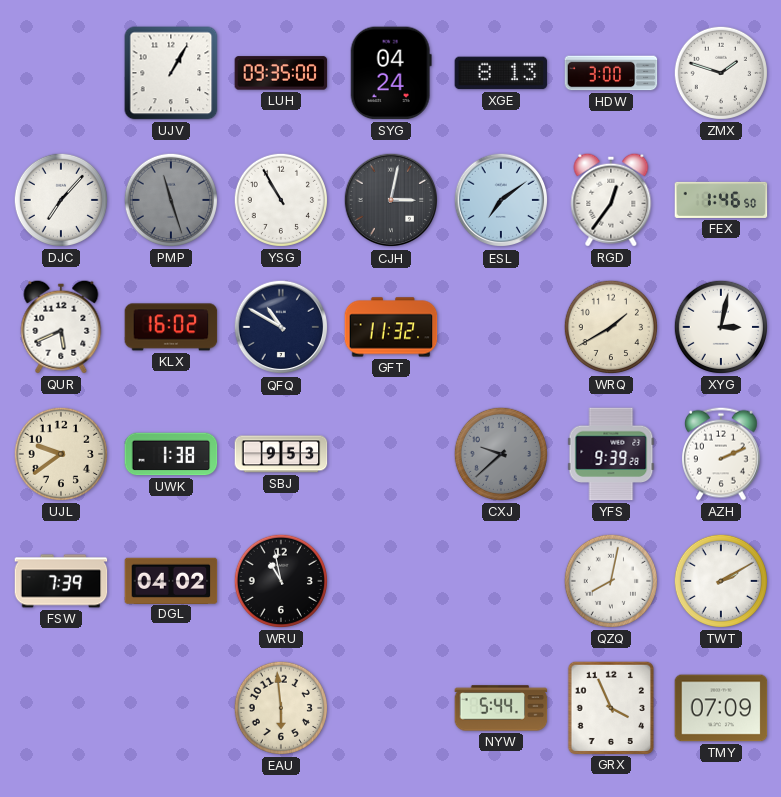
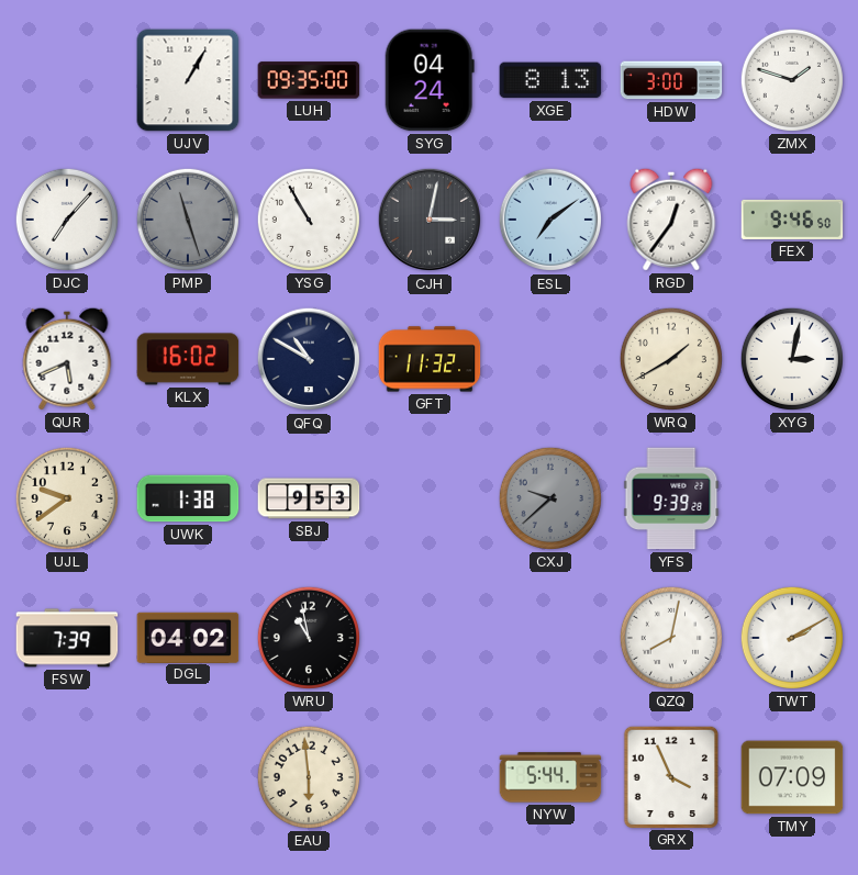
FEX: 1:46 -> 9:46 (792, 220)
AZH: 2:11 -> none (722, 454)
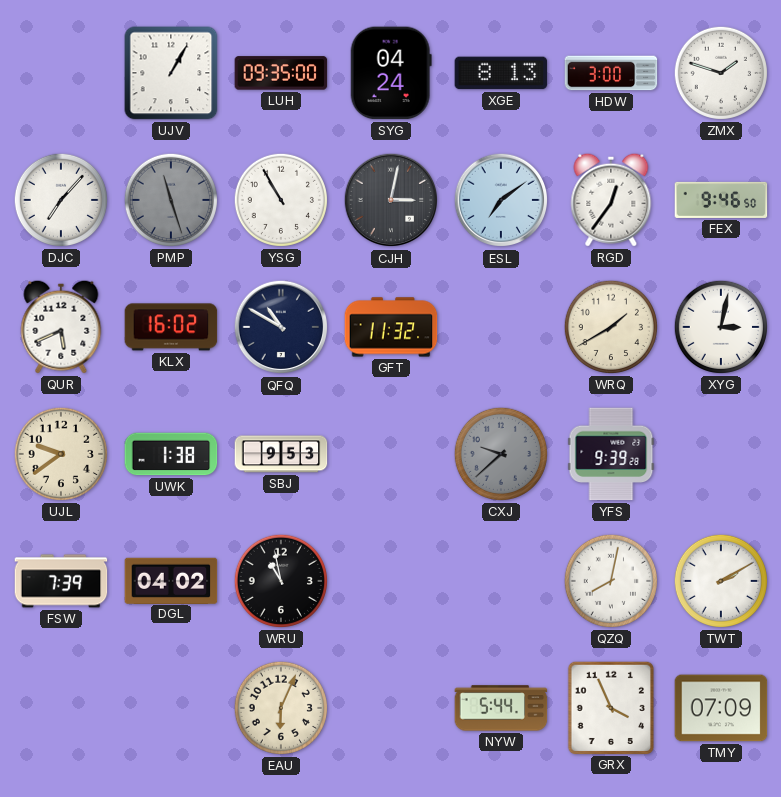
EAU: 5:59 -> 6:04 (281, 708)
